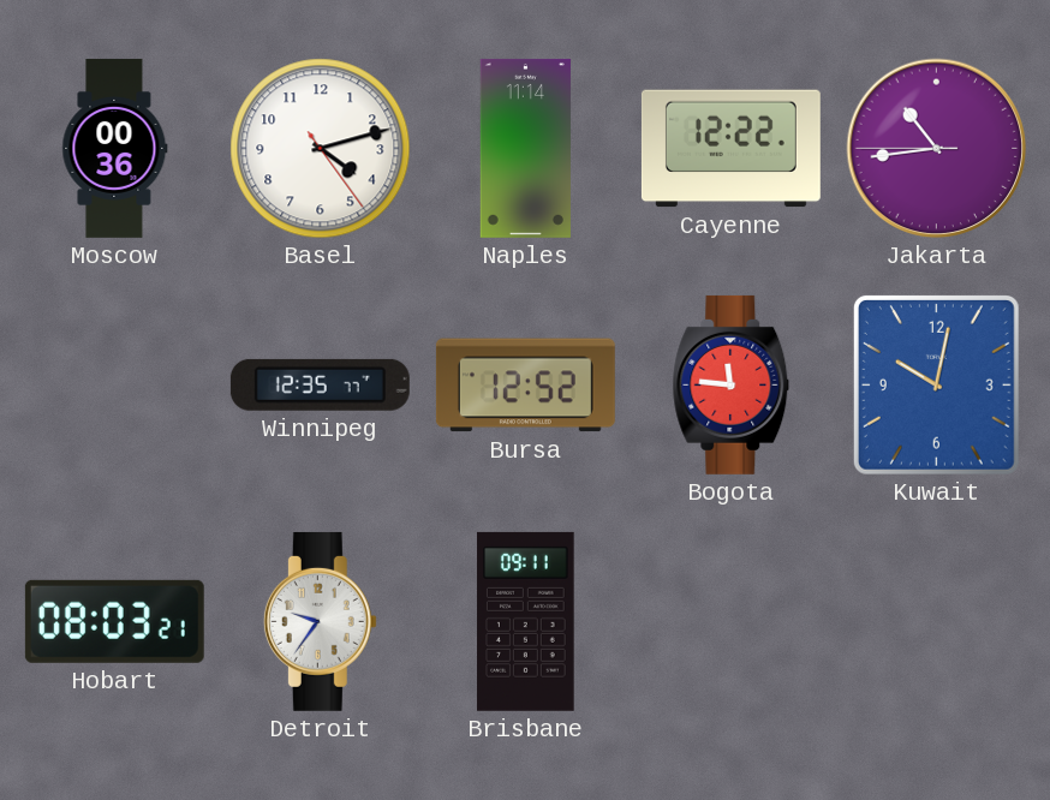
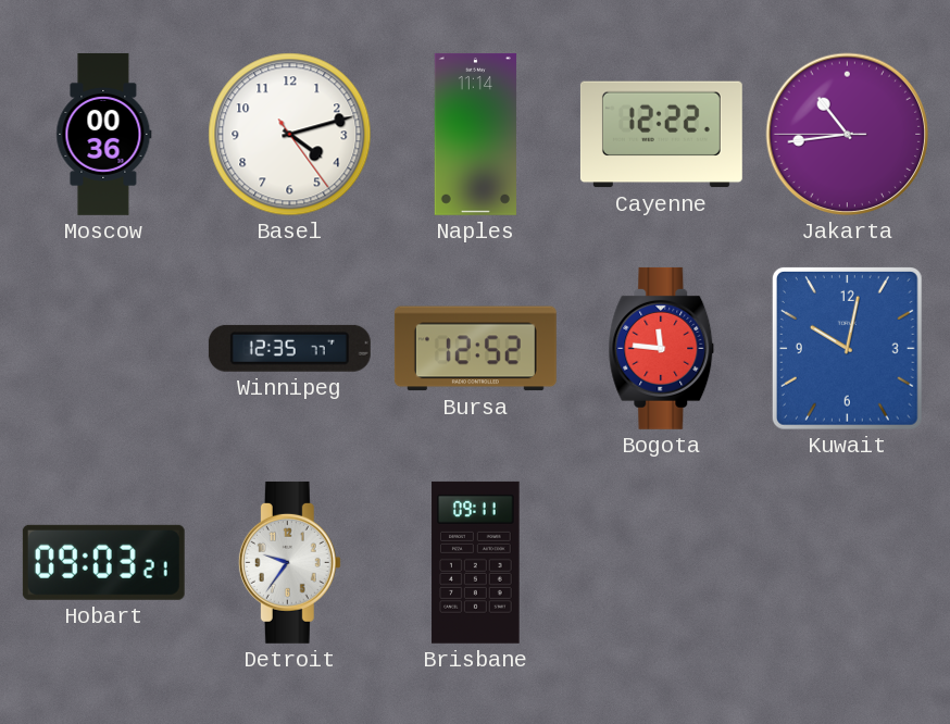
Hobart: 08:03 -> 09:03 (103, 562)
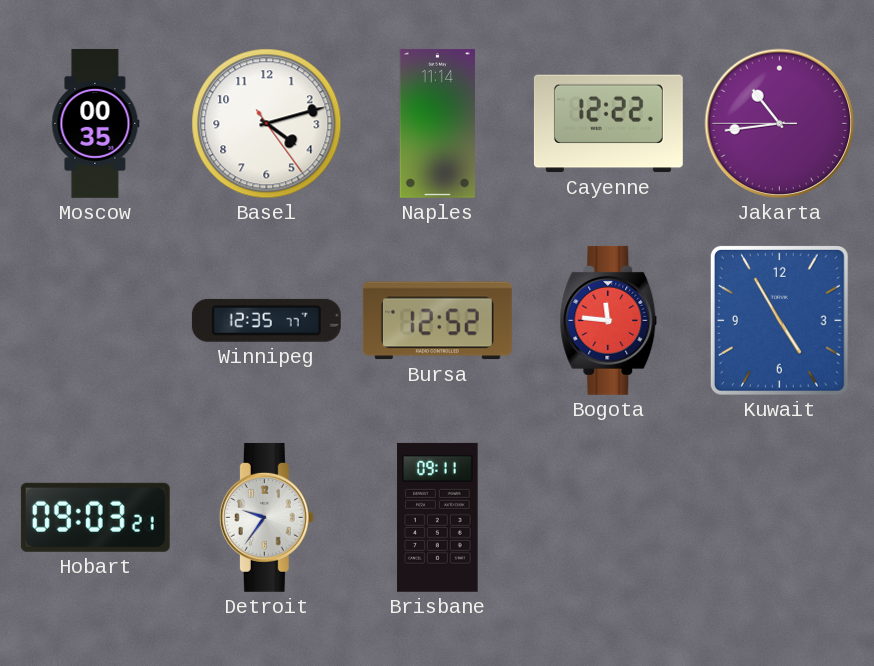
Moscow: 00:36 -> 00:35 (96, 123)
Kuwait: 10:02 -> 4:55 (779, 320)
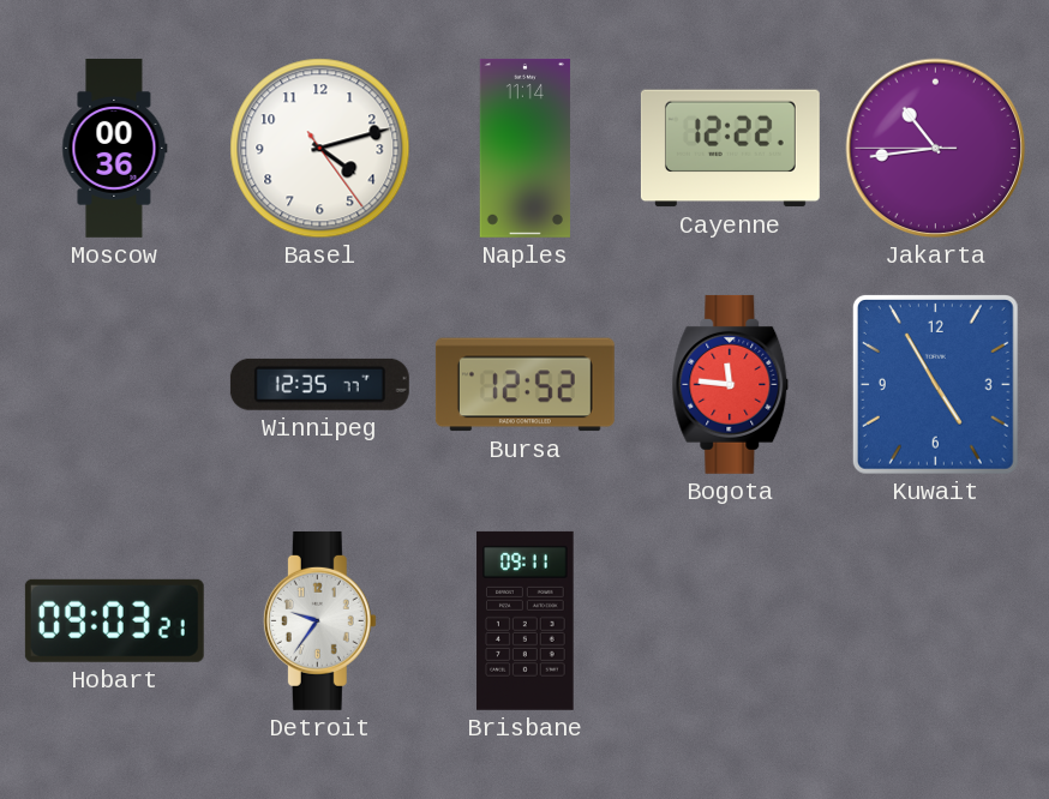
Moscow: 00:35 -> 00:36 (115, 148)
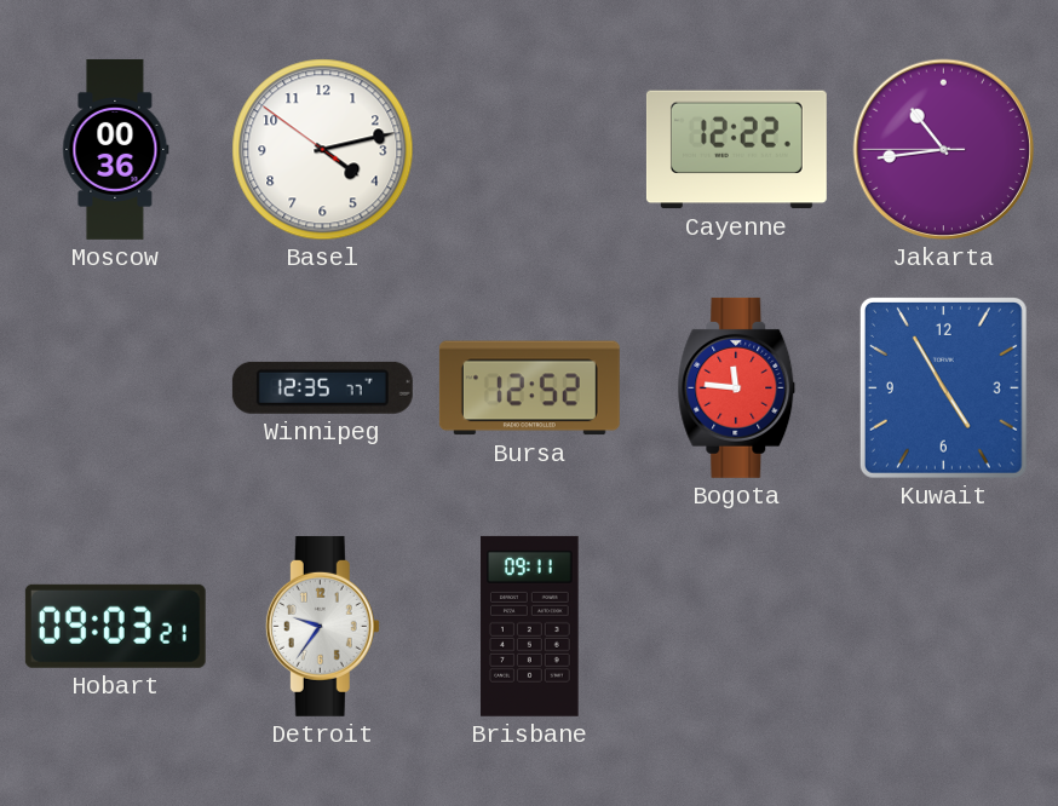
Basel: 4:12:24 -> 4:12:51 (323, 150)
Naples: 11:14 -> none (524, 148)
